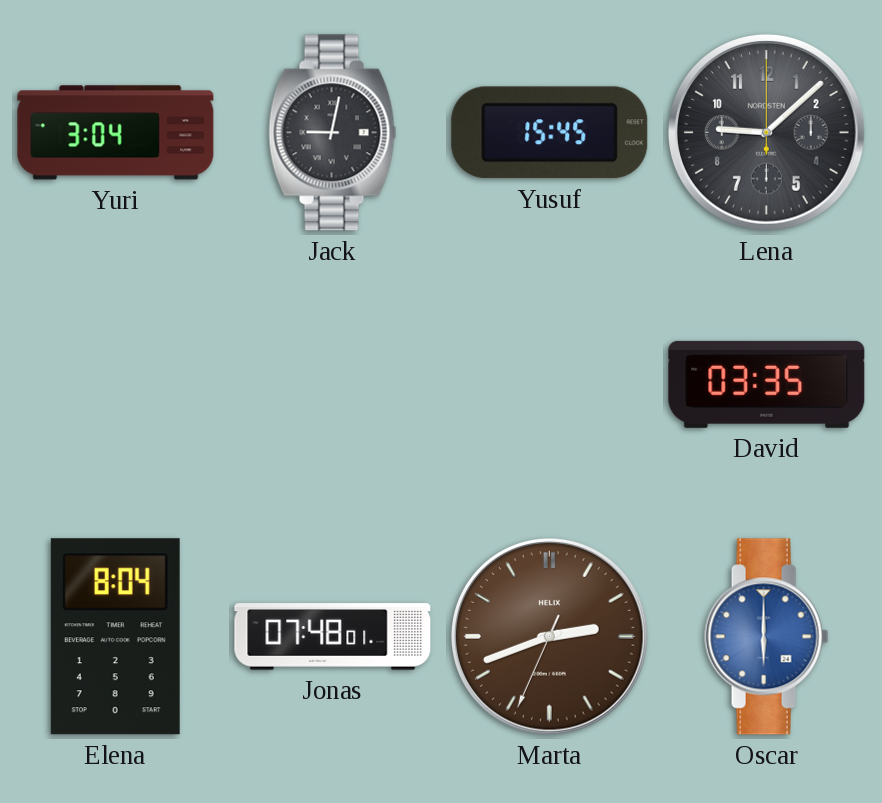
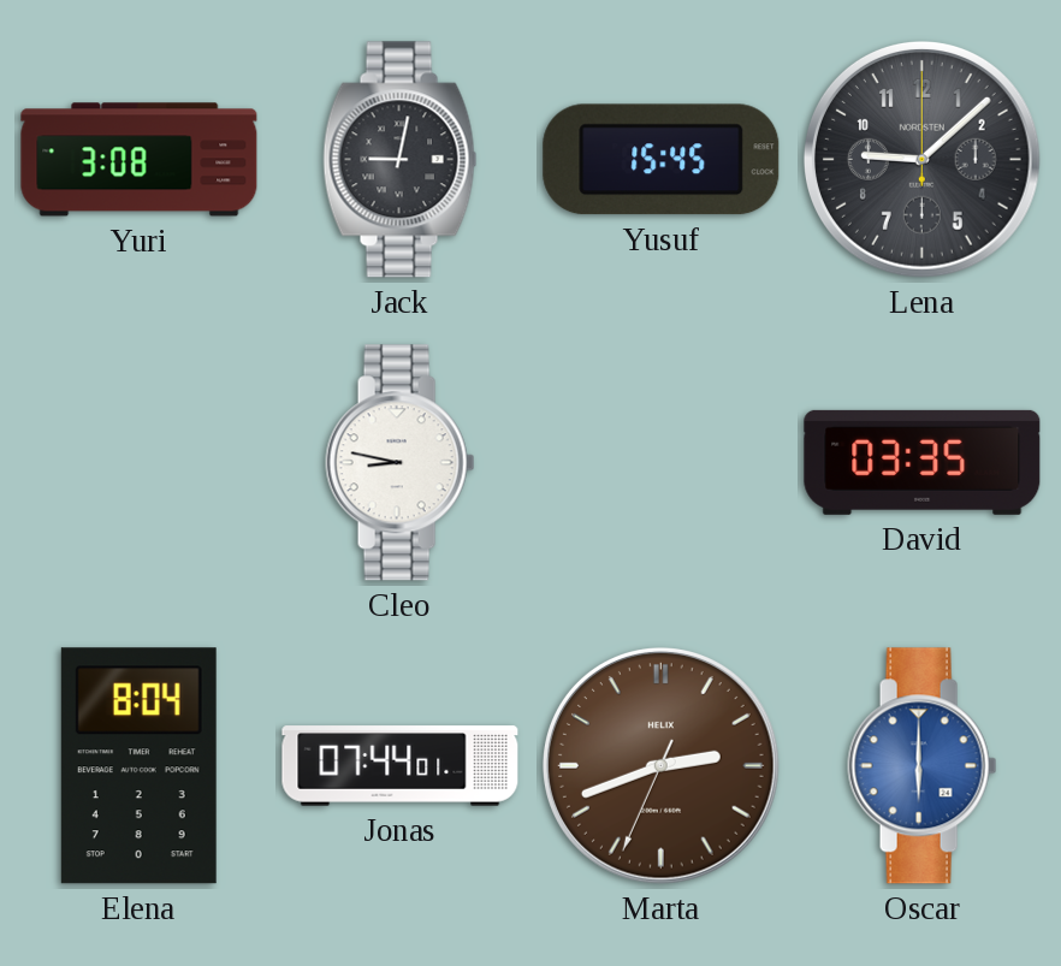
Yuri: 3:04 -> 3:08 (140, 160)
Cleo: none -> 8:47 (401, 463)
Jonas: 07:48 -> 07:44 (401, 766)
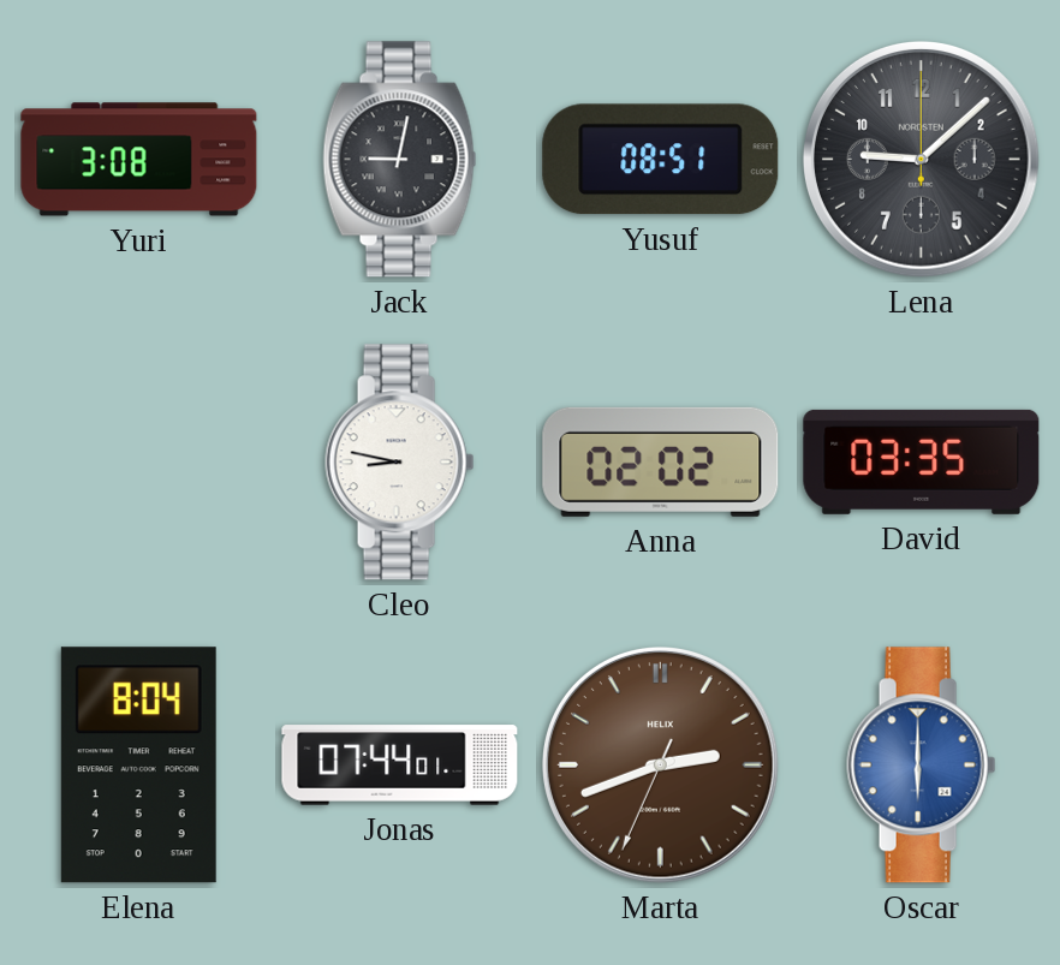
Yusuf: 15:45 -> 08:51 (661, 160)
Anna: none -> 02:02 (661, 461)
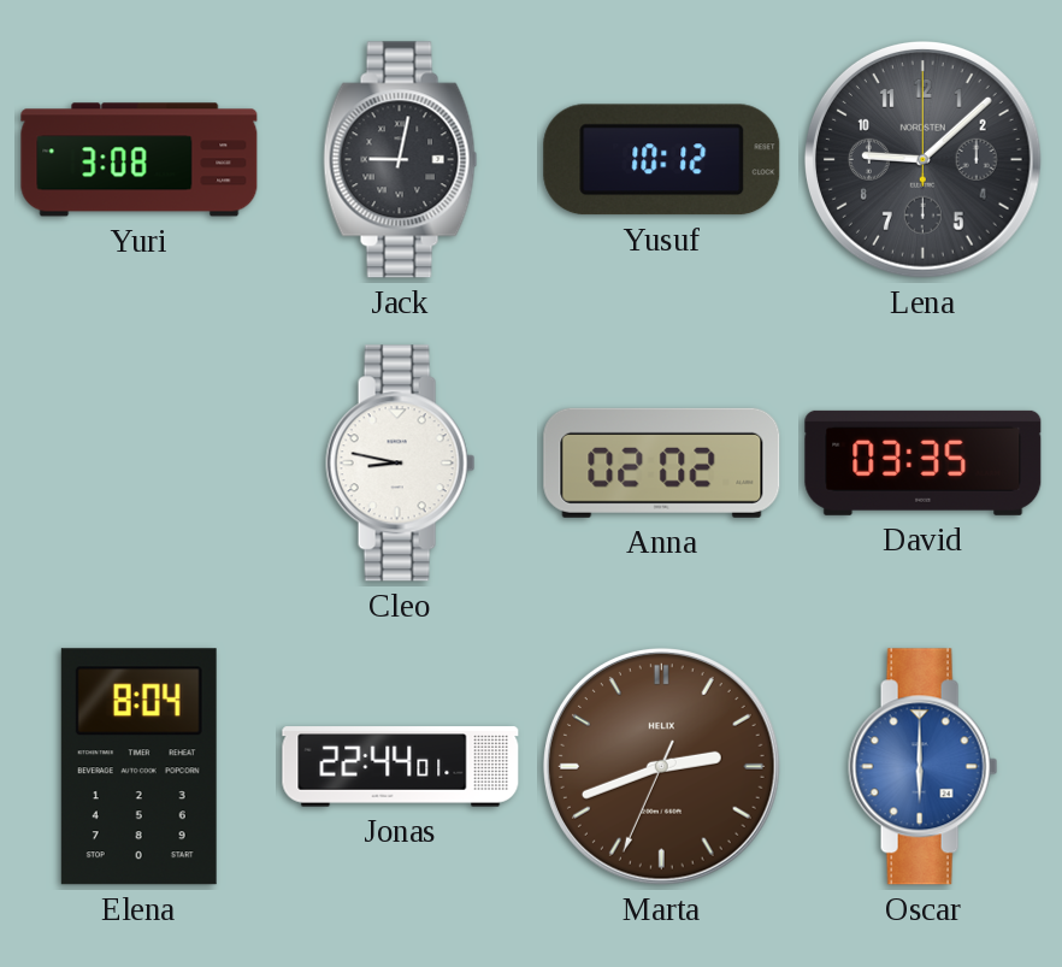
Yusuf: 08:51 -> 10:12 (662, 160)
Jonas: 07:44 -> 22:44 (401, 767)
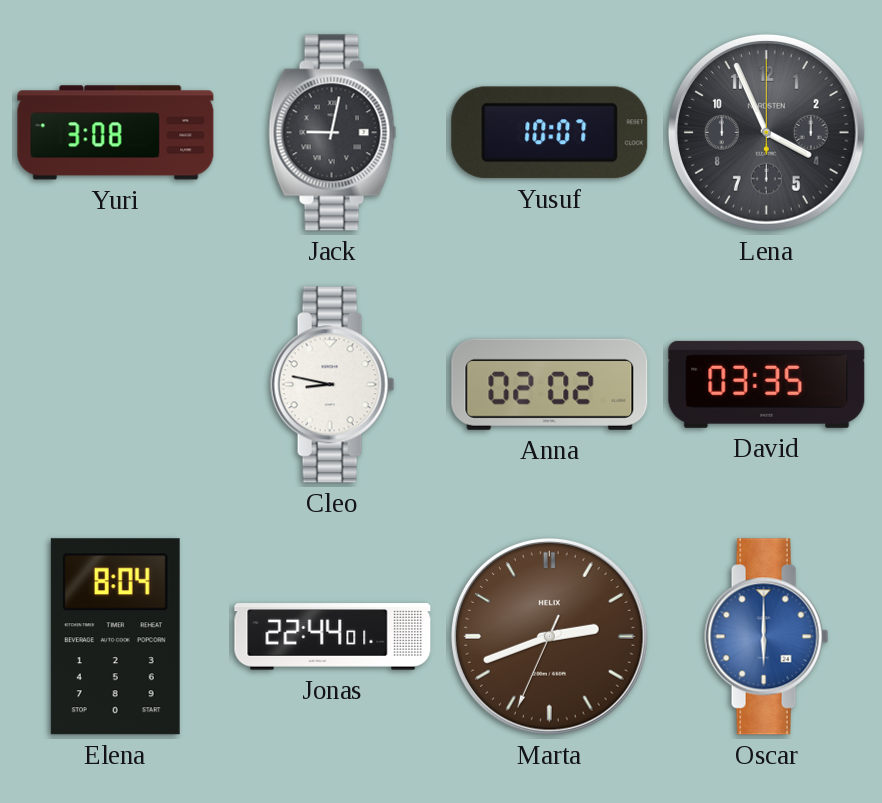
Yusuf: 10:12 -> 10:07 (550, 133)
Lena: 9:08 -> 3:56 (766, 132)
